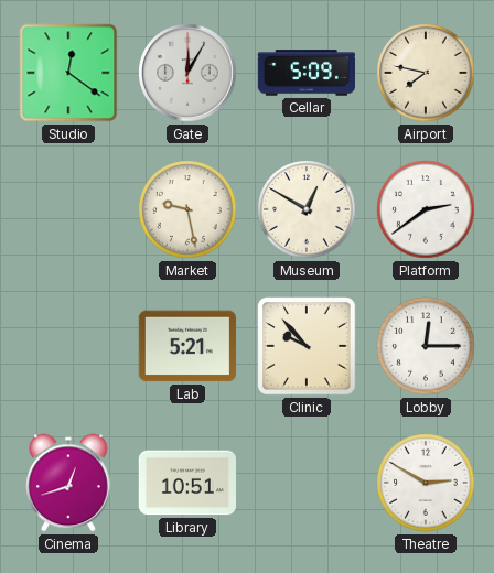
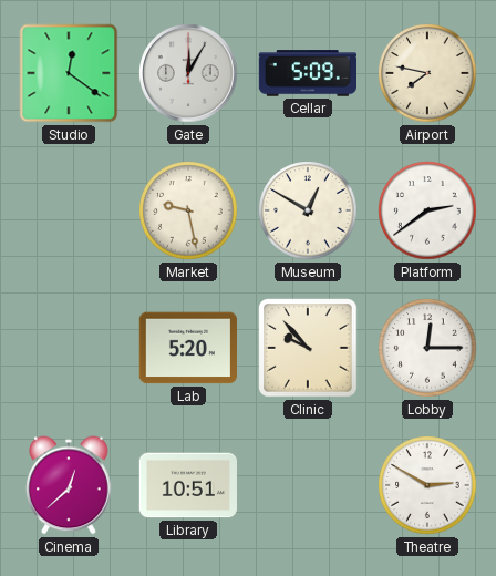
Lab: 5:21 -> 5:20 (187, 348)
Cinema: 12:42 -> 12:38 (69, 485)
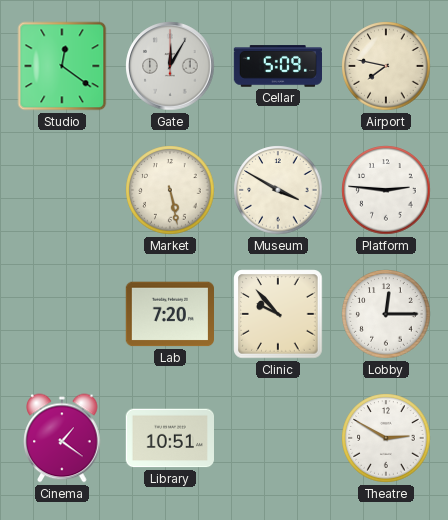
Market: 9:28 -> 5:28 (170, 190)
Museum: 12:50 -> 3:50 (278, 190)
Platform: 2:39 -> 2:46 (386, 190)
Lab: 5:20 -> 7:20 (169, 314)
Cinema: 12:38 -> 1:21 (62, 438)
